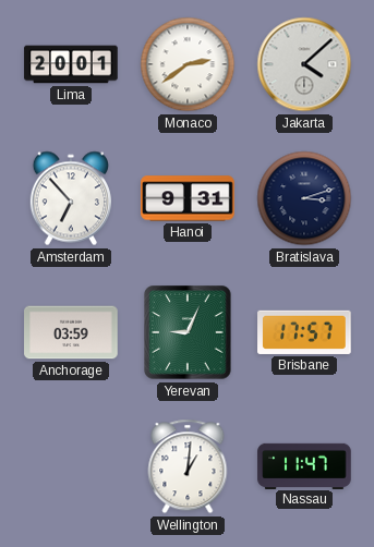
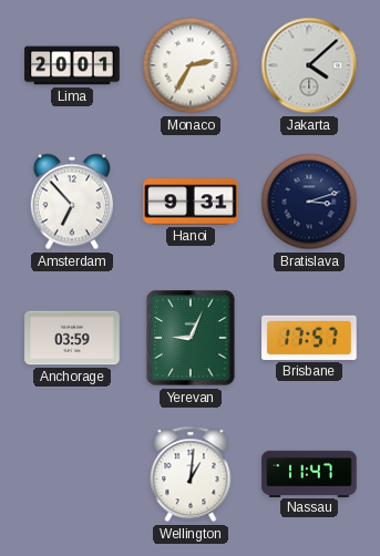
Monaco: 2:39 -> 2:35 (191, 65)
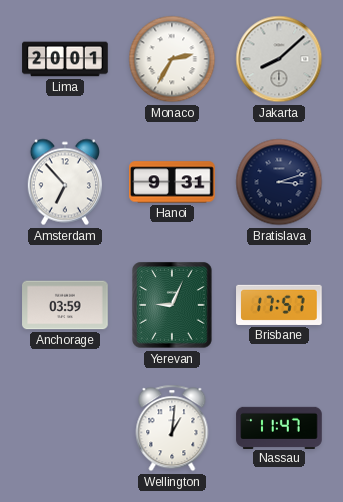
Jakarta: 4:08 -> 8:08 (279, 59)
